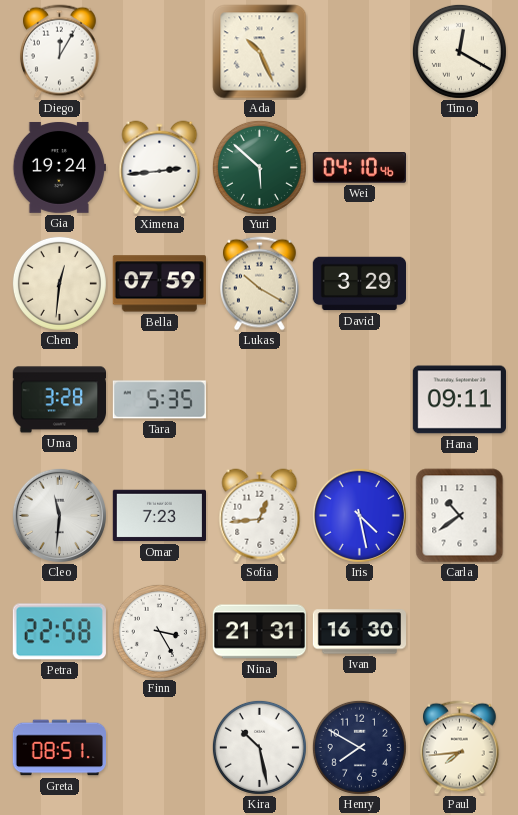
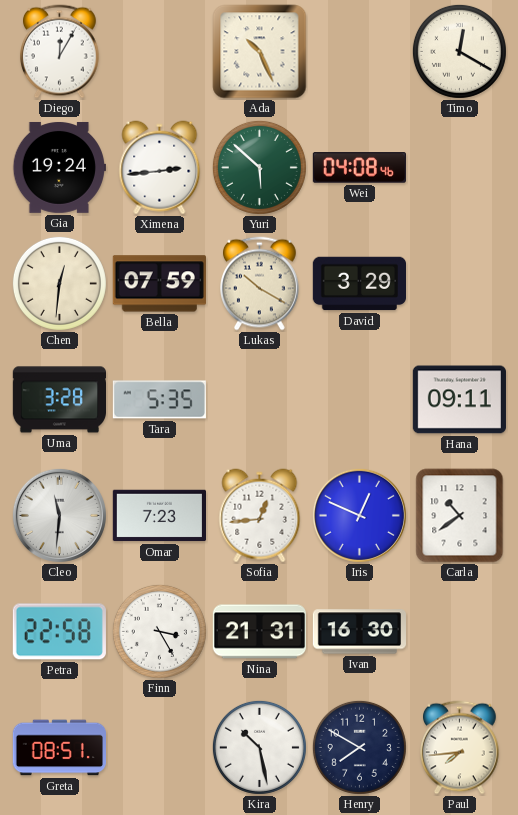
Wei: 04:10 -> 04:08 (359, 168)
Iris: 4:28 -> 12:49 (359, 515)
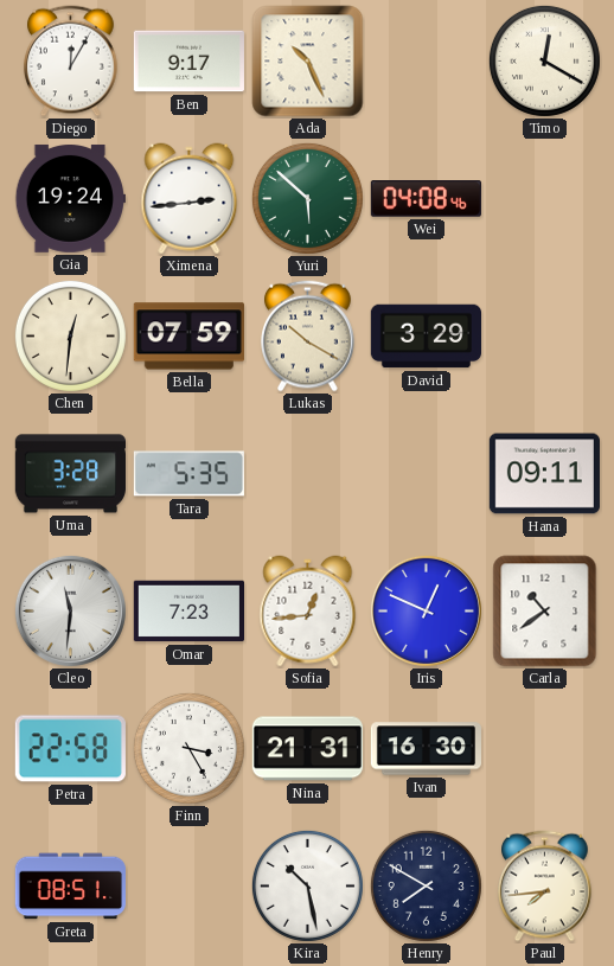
Ben: none -> 9:17 (188, 62)
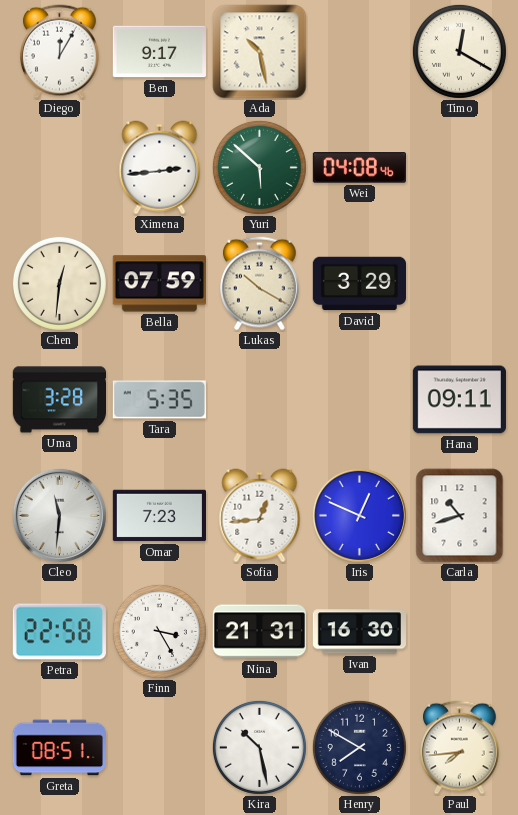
Ada: 10:26 -> 10:28 (260, 52)
Gia: 19:24 -> none (70, 198)
Carla: 10:39 -> 10:42 (460, 516)
